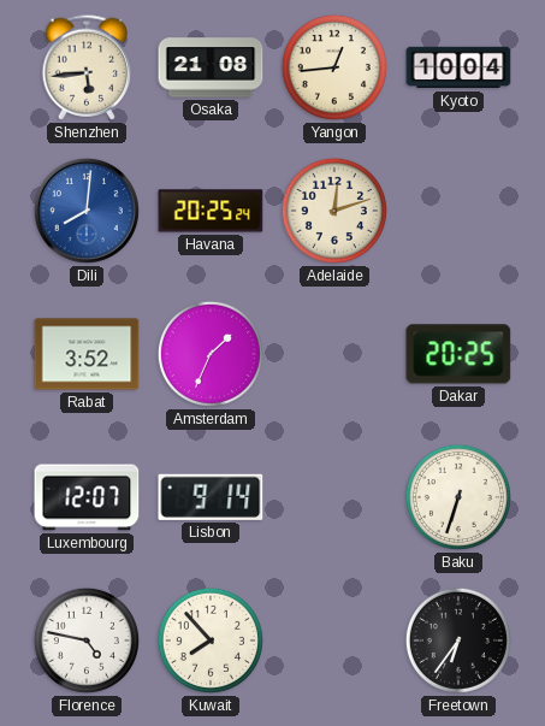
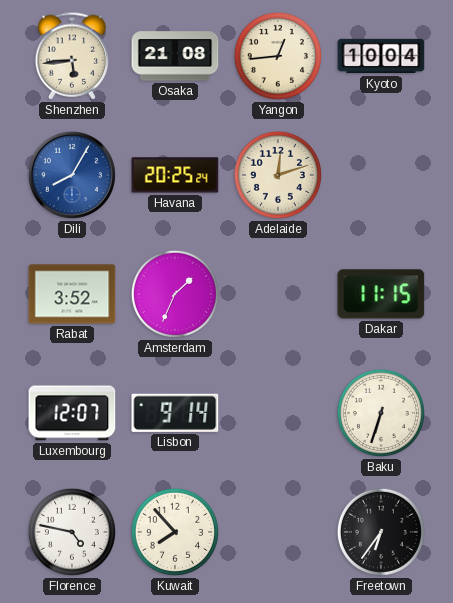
Dili: 8:01 -> 8:05 (72, 175)
Dakar: 20:25 -> 11:15 (381, 294)
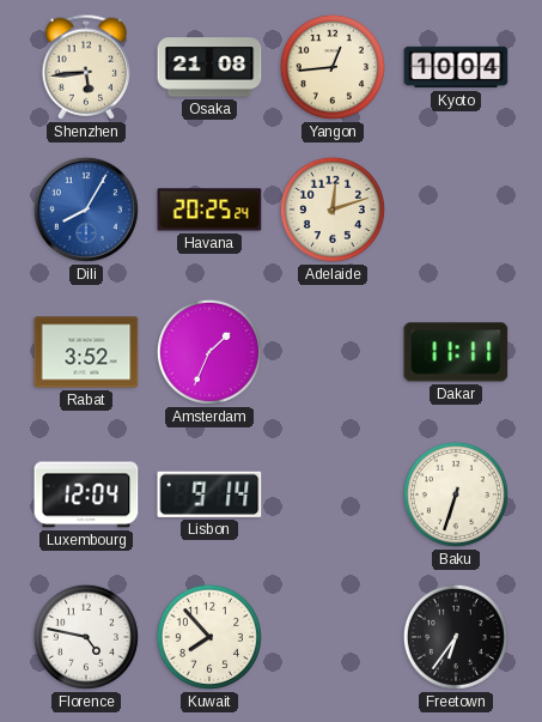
Dakar: 11:15 -> 11:11 (456, 352)
Luxembourg: 12:07 -> 12:04 (86, 495)
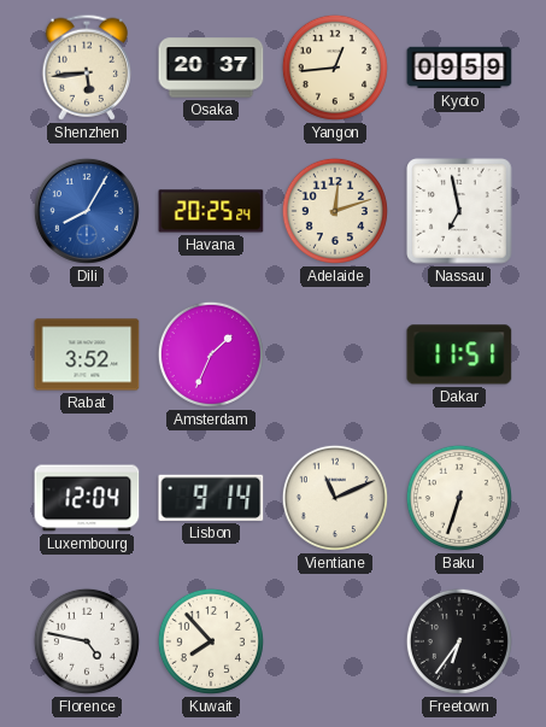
Osaka: 21:08 -> 20:37 (211, 68)
Kyoto: 10:04 -> 09:59 (459, 68)
Nassau: none -> 6:58 (459, 211)
Dakar: 11:11 -> 11:51 (459, 354)
Vientiane: none -> 11:11 (335, 498)
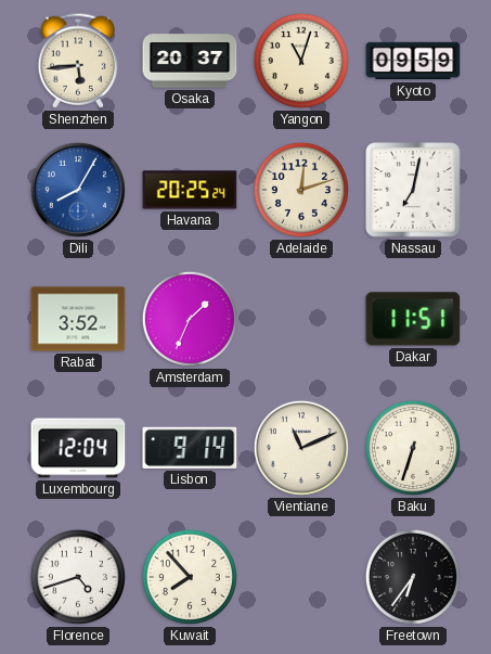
Yangon: 12:44 -> 11:03 (301, 61)
Nassau: 6:58 -> 7:02 (413, 190)
Florence: 4:47 -> 4:42 (78, 577)
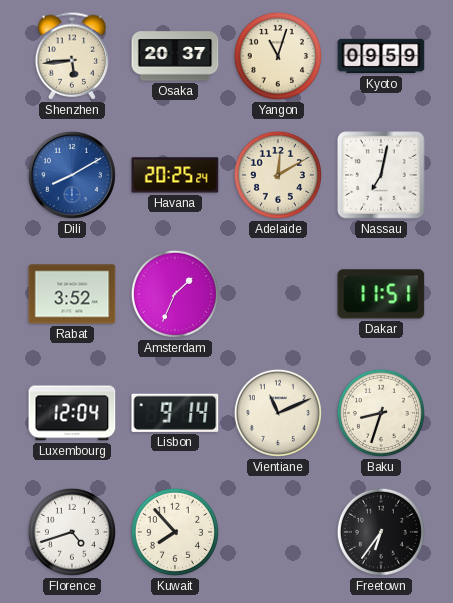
Dili: 8:05 -> 8:10 (72, 175)
Adelaide: 12:12 -> 12:10 (278, 175)
Baku: 6:33 -> 8:33 (381, 413)
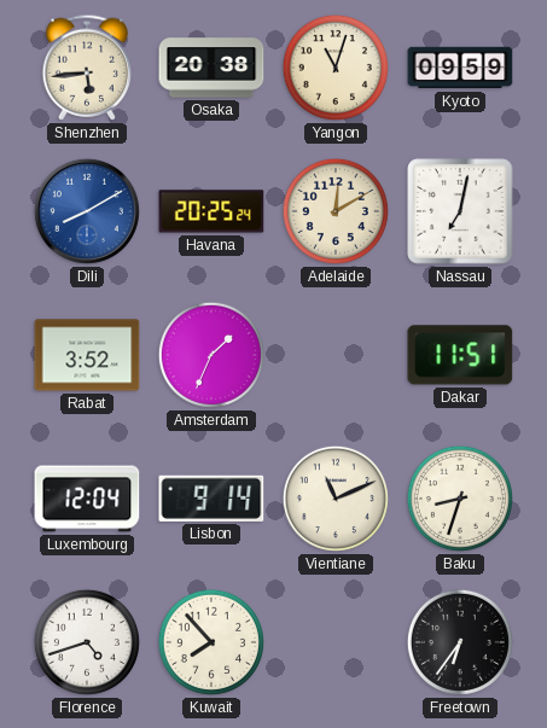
Osaka: 20:37 -> 20:38 (211, 68)
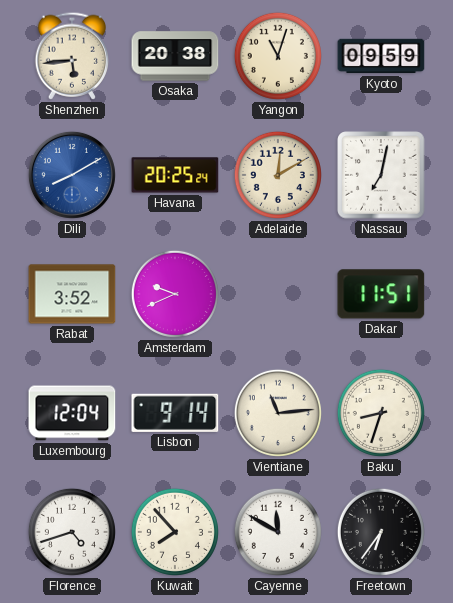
Amsterdam: 1:34 -> 9:41 (175, 294)
Vientiane: 11:11 -> 11:14 (278, 413)
Cayenne: none -> 11:50 (278, 532)
